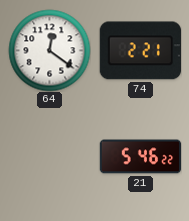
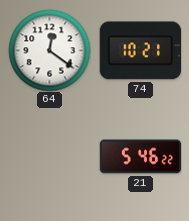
74: 2:21 -> 10:21 (140, 51)
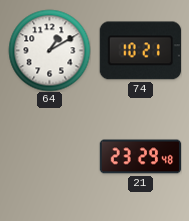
64: 12:21 -> 1:10 (49, 50)
21: 5:46 -> 23:29 (140, 157)
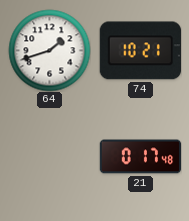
64: 1:10 -> 1:42 (49, 50)
21: 23:29 -> 0:17 (140, 157)
